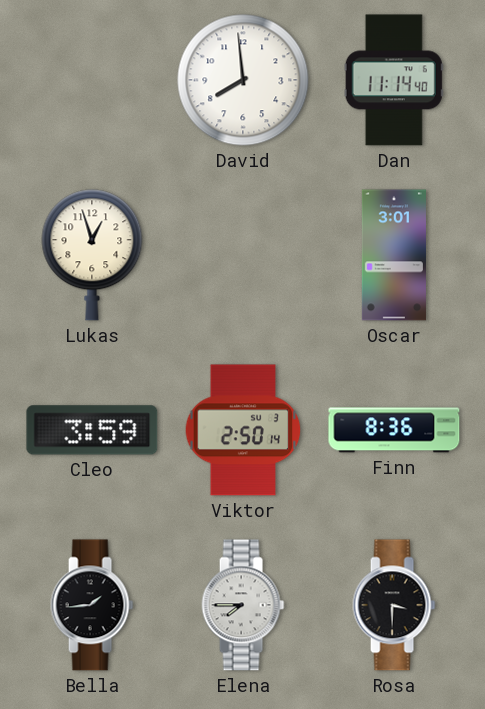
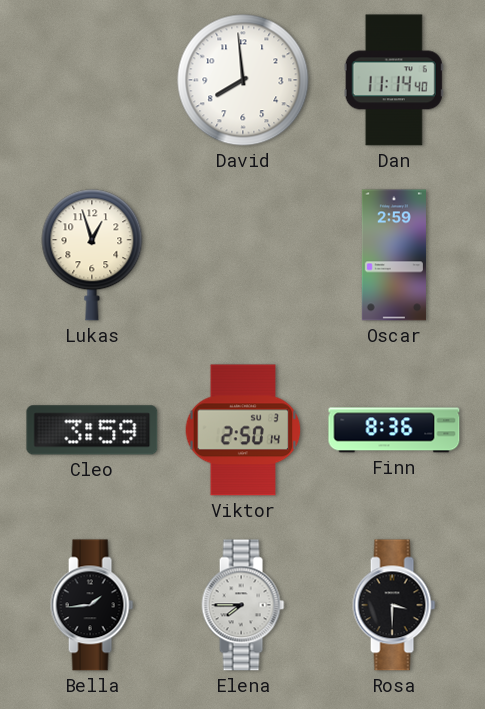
Oscar: 3:01 -> 2:59 (394, 255)
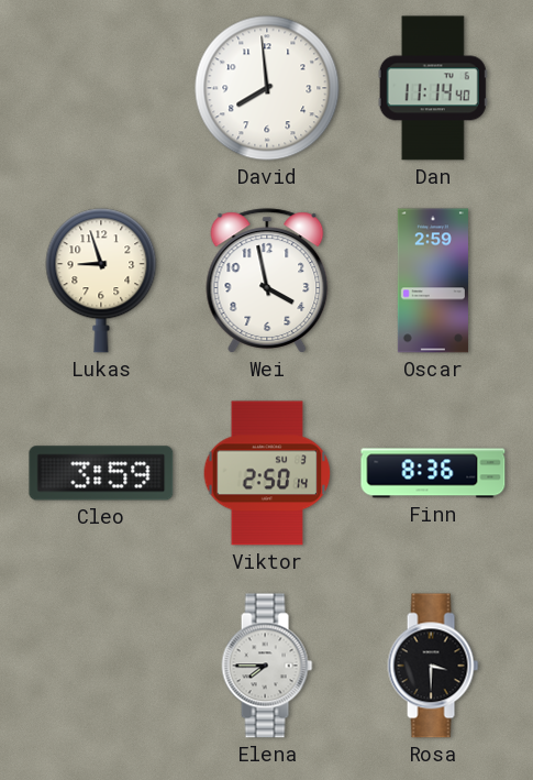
Lukas: 12:57 -> 8:57 (101, 281)
Wei: none -> 3:58 (267, 281)
Bella: 1:44 -> none (92, 605)
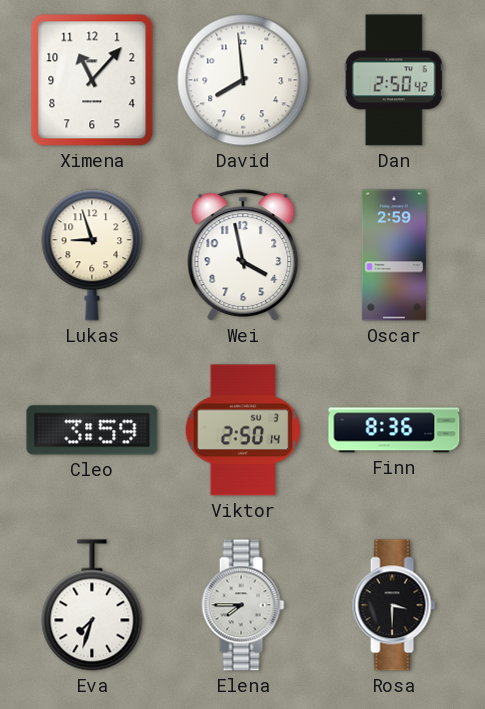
Ximena: none -> 11:07 (92, 80)
Dan: 11:14 -> 2:50 (394, 80)
Eva: none -> 7:33 (92, 605)
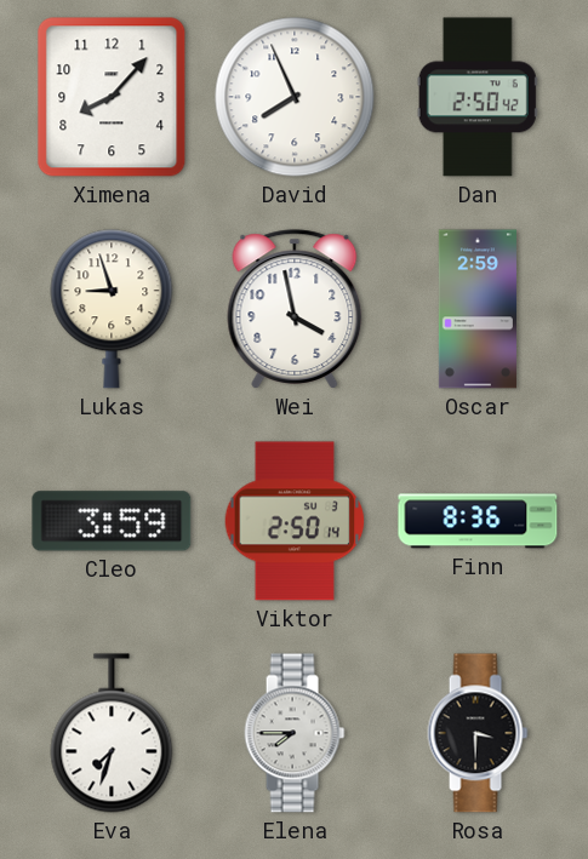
Ximena: 11:07 -> 8:07 (112, 97)
David: 7:59 -> 7:56 (295, 97)
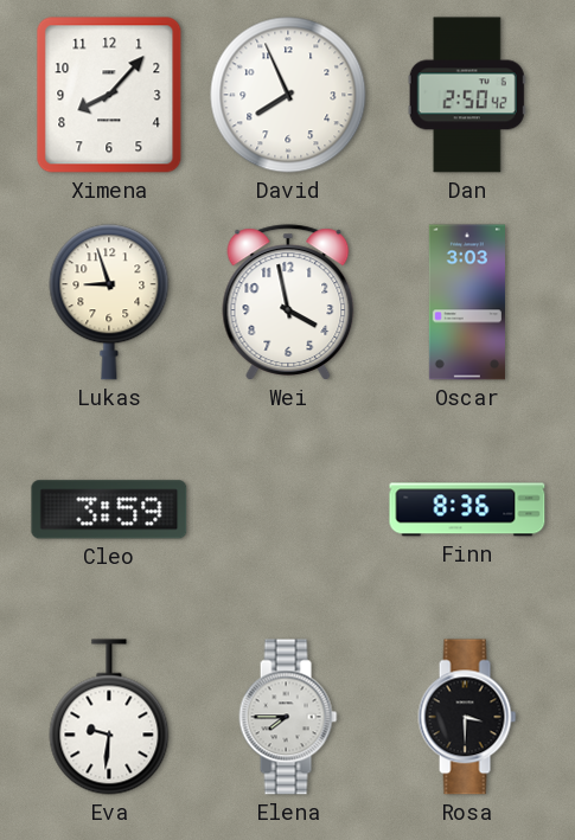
Oscar: 2:59 -> 3:03 (467, 302)
Viktor: 2:50 -> none (295, 521)
Eva: 7:33 -> 9:31 (109, 717)
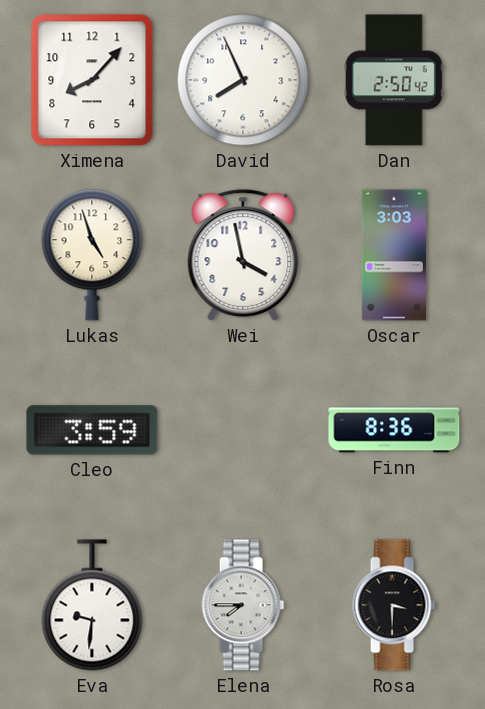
Lukas: 8:57 -> 4:57 (92, 255)
